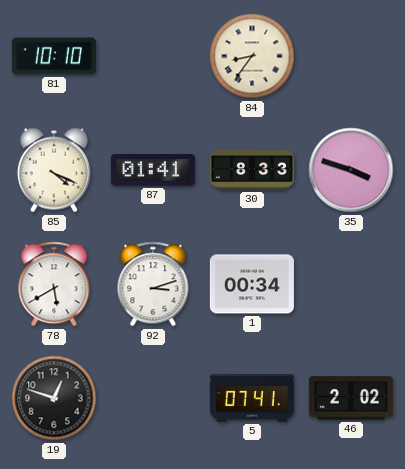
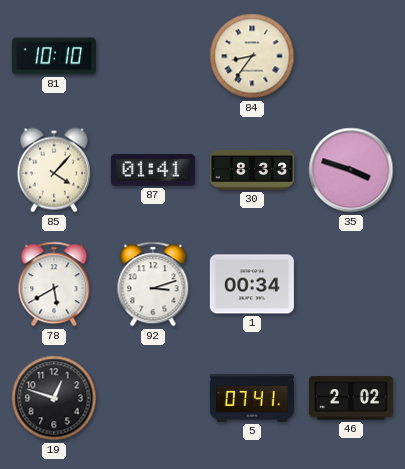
85: 4:19 -> 4:07 (54, 170)
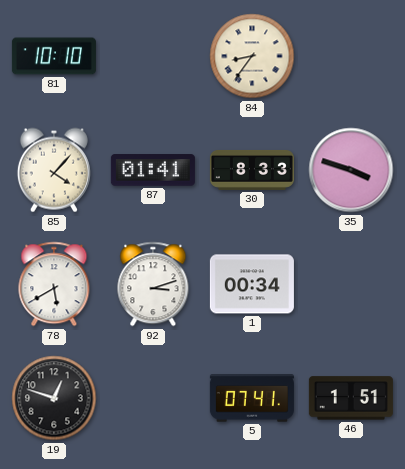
46: 2:02 -> 1:51 (351, 398)
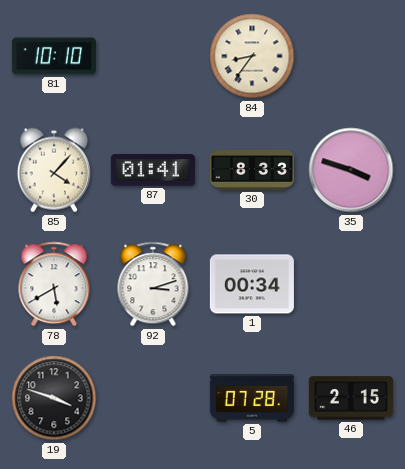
19: 12:48 -> 3:48 (54, 398)
5: 07:41 -> 07:28 (252, 398)
46: 1:51 -> 2:15 (351, 398)
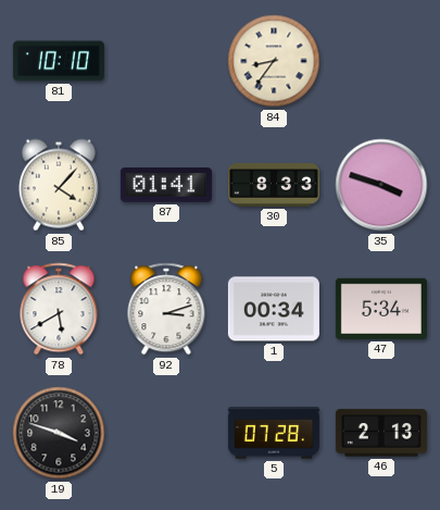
47: none -> 5:34 (381, 309)
46: 2:15 -> 2:13 (381, 433)
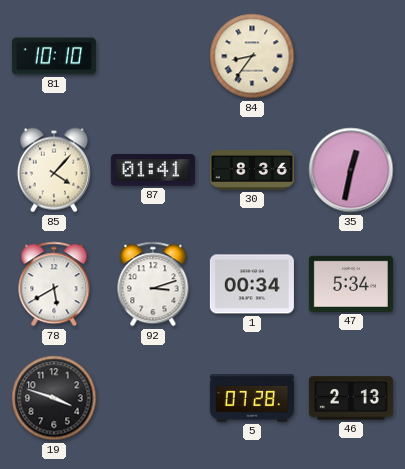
30: 8:33 -> 8:36 (252, 170)
35: 3:48 -> 12:32 (351, 170)
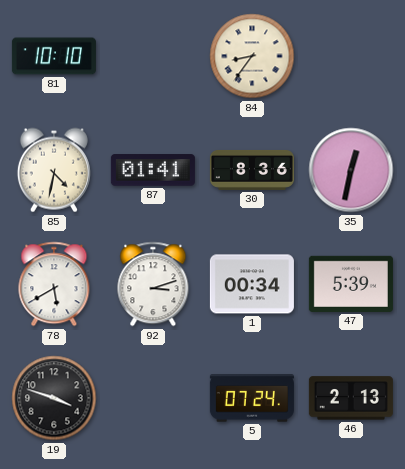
85: 4:07 -> 4:32 (54, 170)
47: 5:34 -> 5:39 (351, 284)
5: 07:28 -> 07:24 (252, 398)
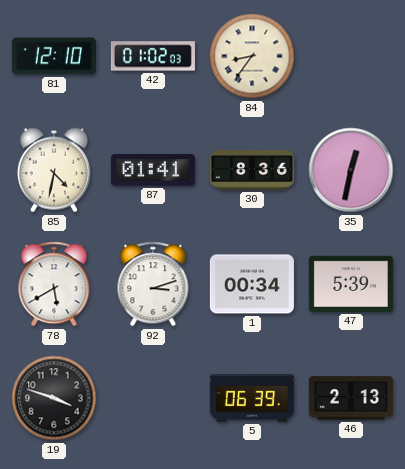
81: 10:10 -> 12:10 (54, 56)
42: none -> 01:02 (153, 56)
5: 07:24 -> 06:39 (252, 398)
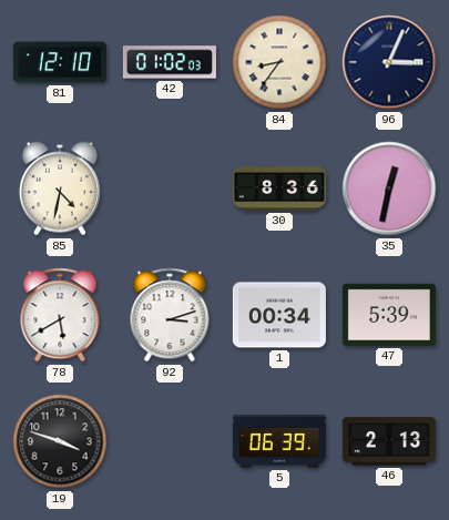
96: none -> 3:04 (389, 62)
87: 01:41 -> none (153, 170)
